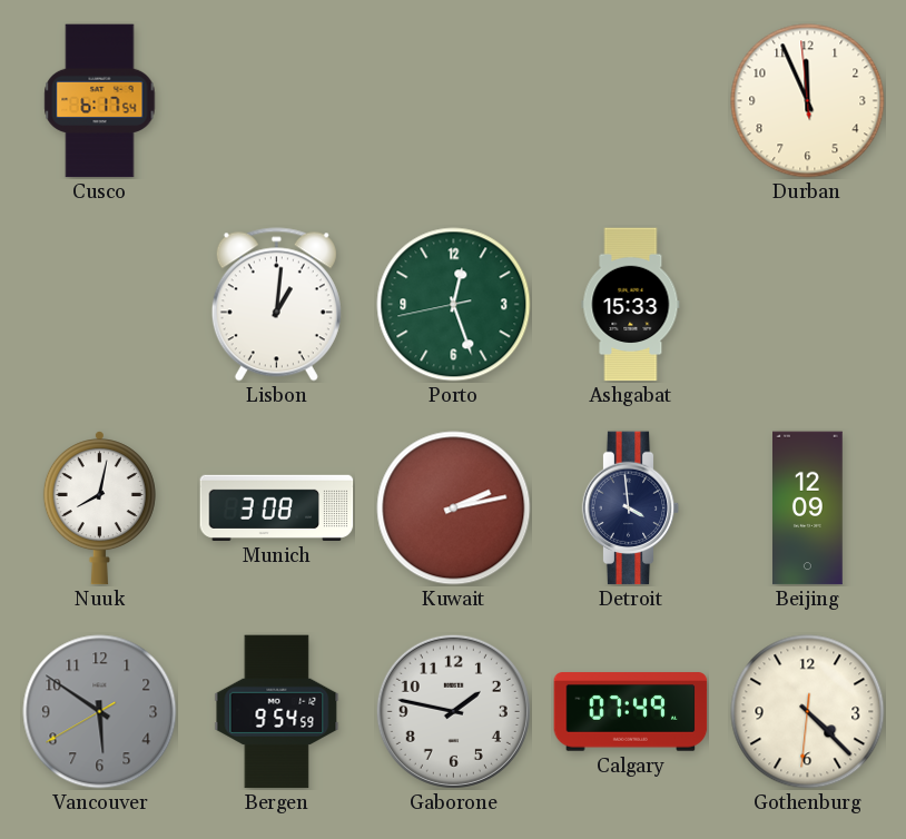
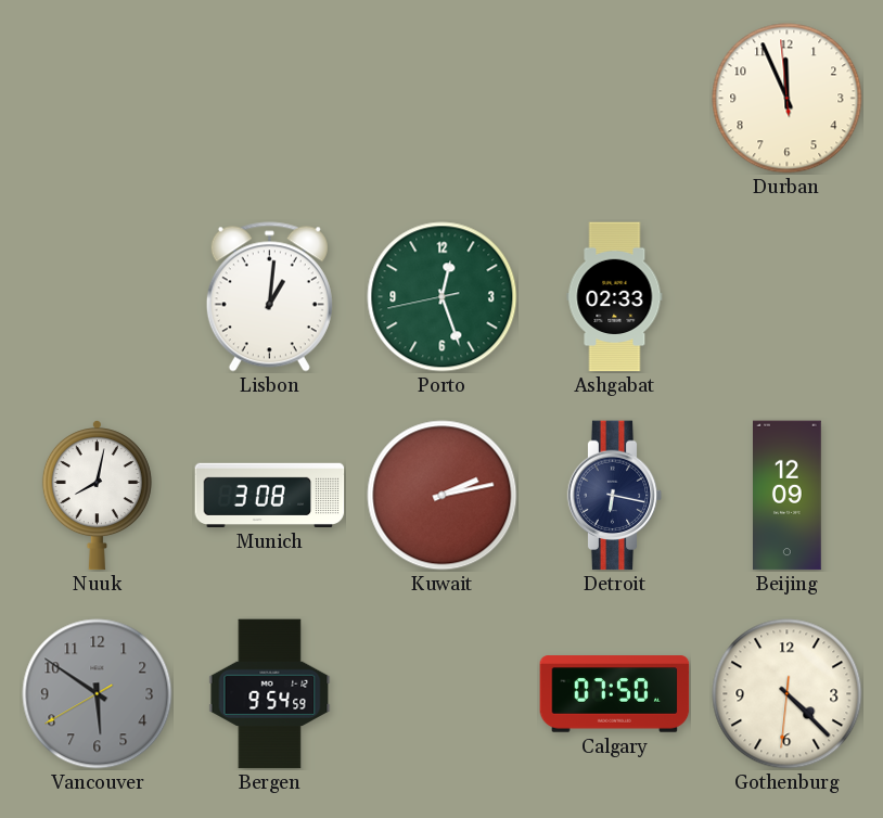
Cusco: 6:17 -> none (100, 101)
Ashgabat: 15:33 -> 02:33 (615, 297)
Detroit: 3:59 -> 6:17 (615, 496)
Gaborone: 1:47 -> none (453, 711)
Calgary: 07:49 -> 07:50 (615, 694)
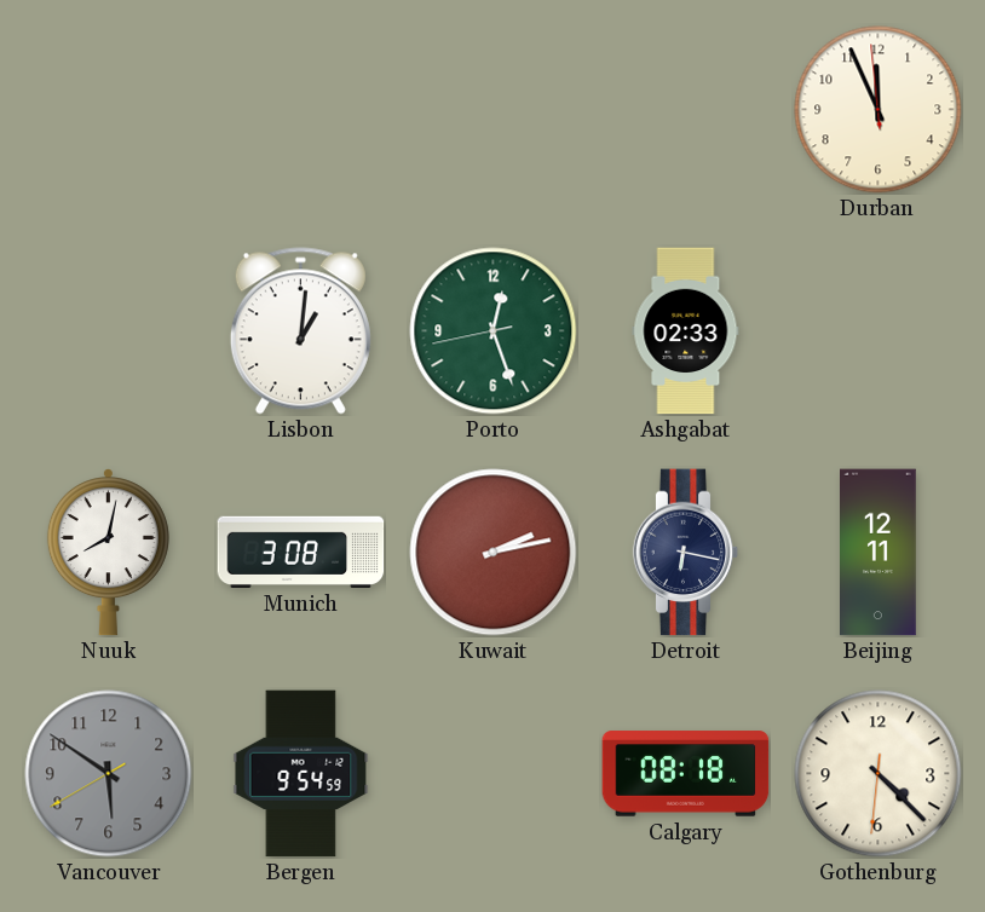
Beijing: 12:09 -> 12:11 (879, 553)
Calgary: 07:50 -> 08:18 (686, 774)
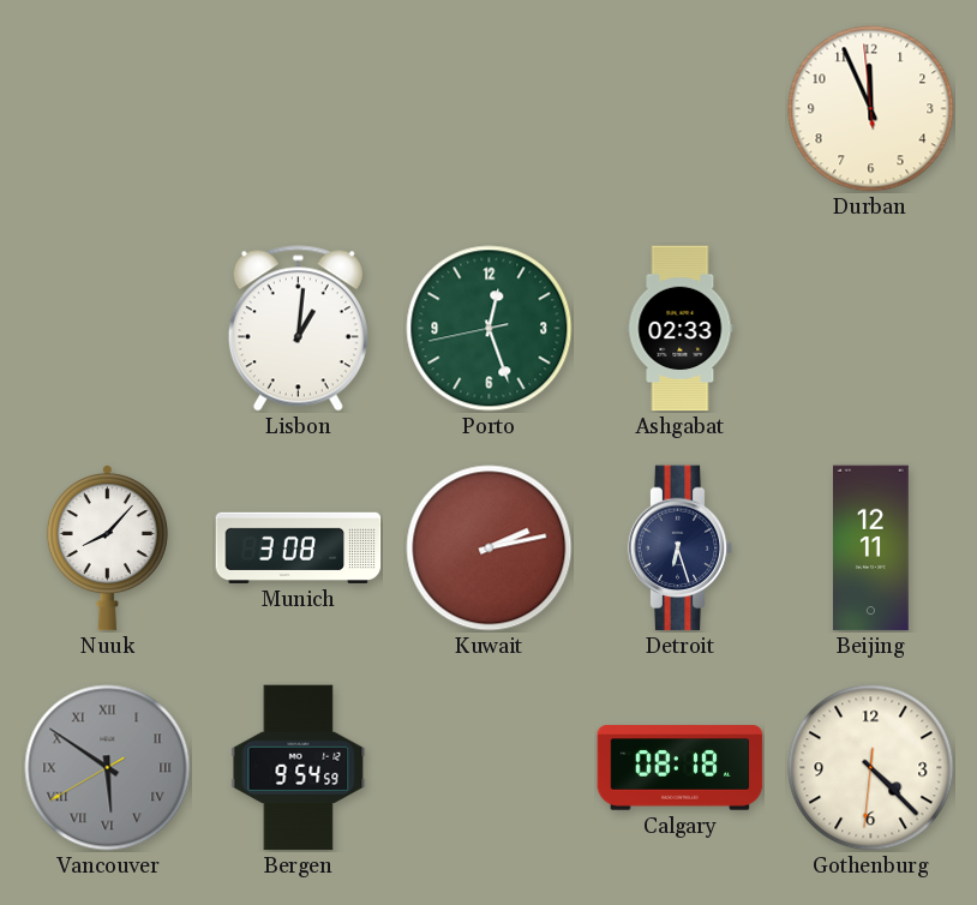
Nuuk: 8:02 -> 8:07 (107, 549)
Detroit: 6:17 -> 6:27 (681, 549)
Vancouver numerals: Arabic -> Roman (108, 768)
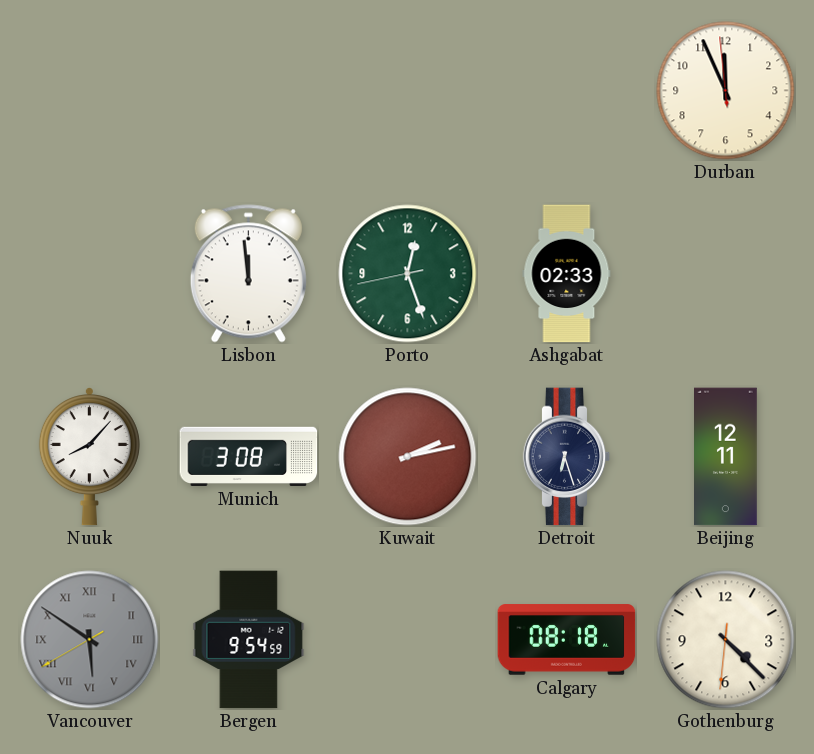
Lisbon: 1:01 -> 11:59 (248, 274)
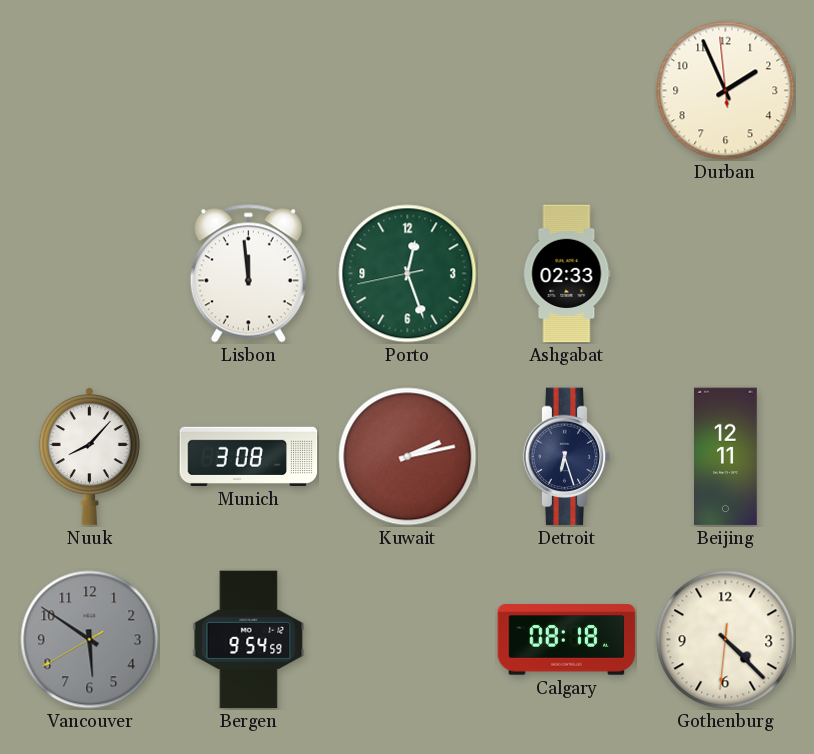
Durban: 11:55 -> 1:55 (726, 91)
Vancouver numerals: Roman -> Arabic (90, 640)
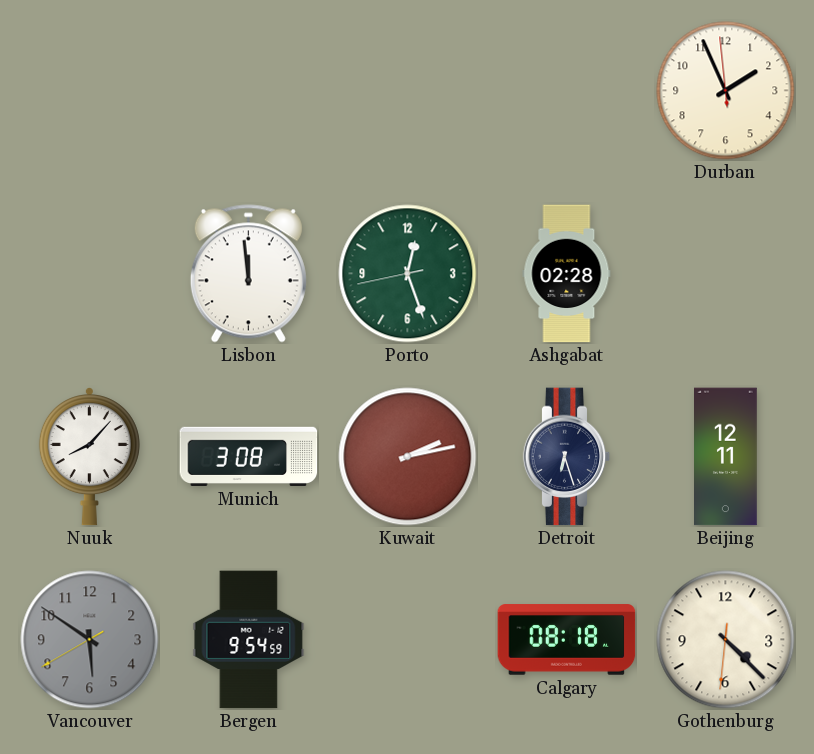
Ashgabat: 02:33 -> 02:28 (567, 274)
